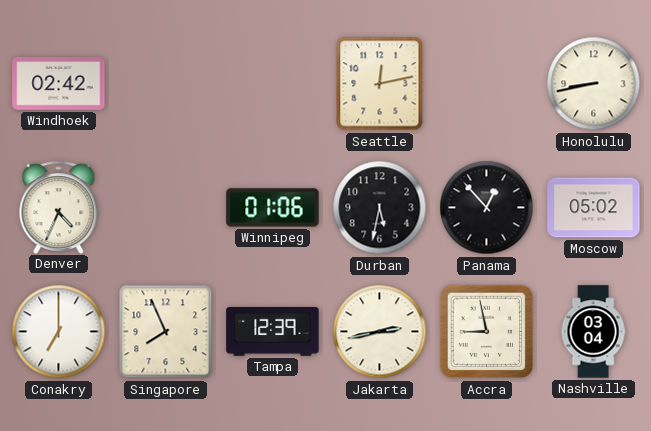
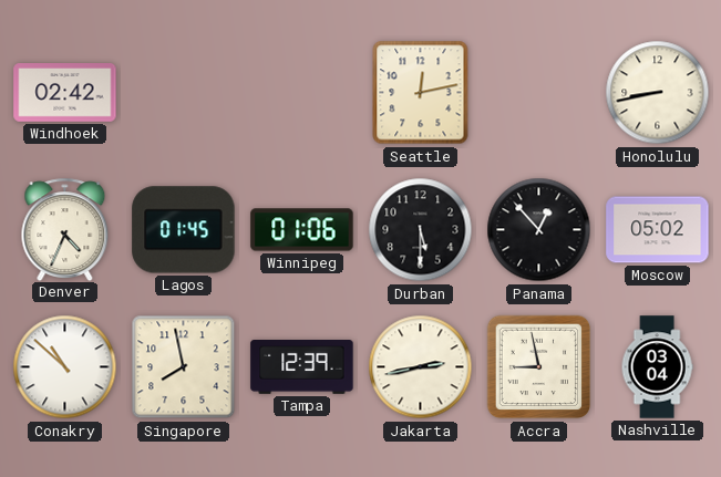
Lagos: none -> 01:45 (184, 230)
Durban: 5:32 -> 5:30 (421, 230)
Conakry: 7:00 -> 10:52 (65, 367)
Singapore: 7:56 -> 7:58 (184, 367)
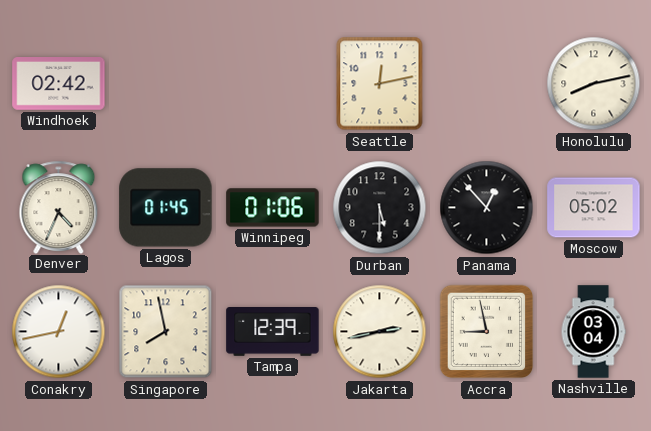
Honolulu: 8:43 -> 8:13 (594, 84)
Conakry: 10:52 -> 12:43 (59, 332)
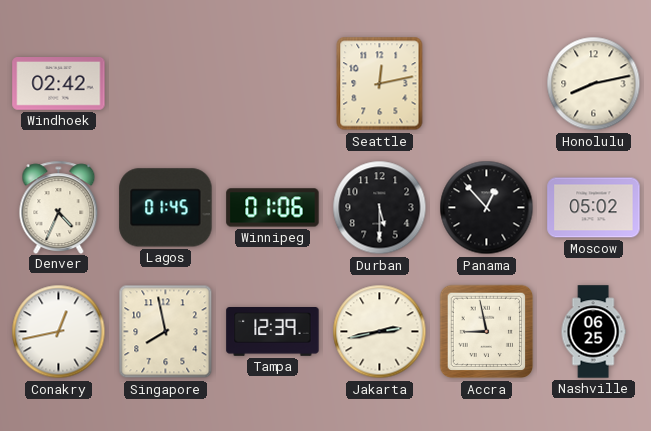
Nashville: 03:04 -> 06:25 (593, 332)
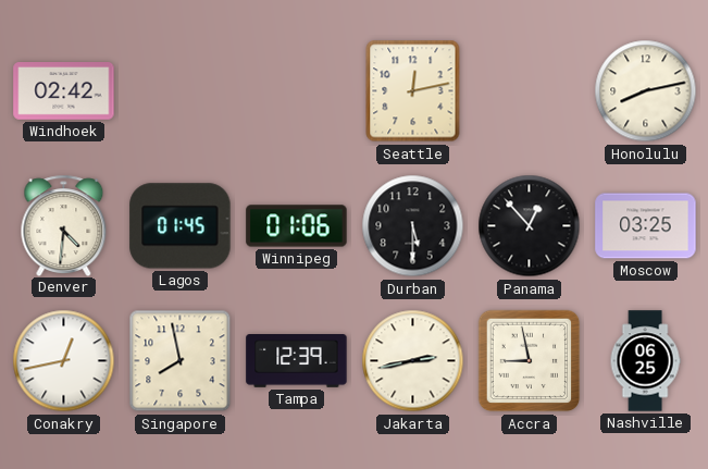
Denver: 4:34 -> 4:31 (64, 225)
Moscow: 05:02 -> 03:25 (646, 226)
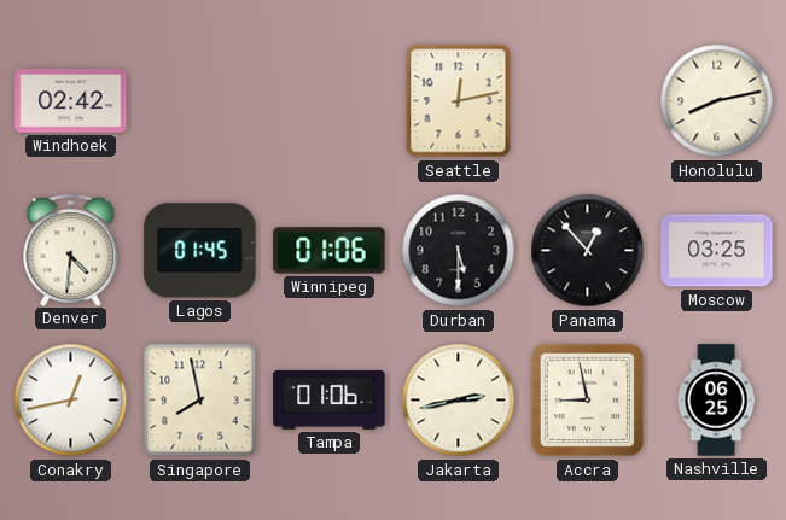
Tampa: 12:39 -> 01:06 (330, 401)
